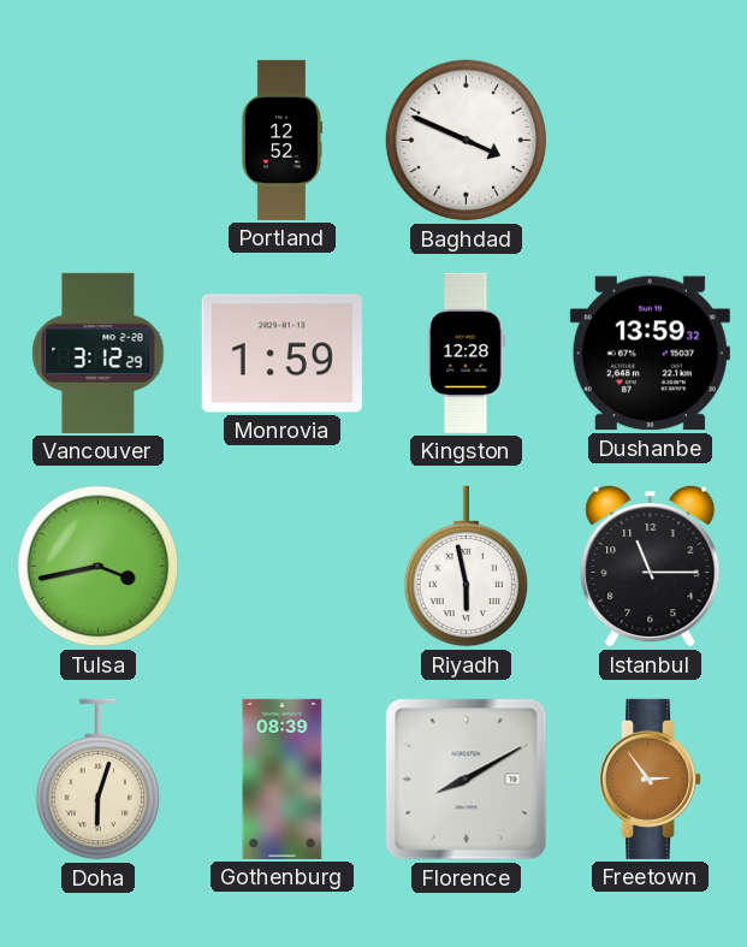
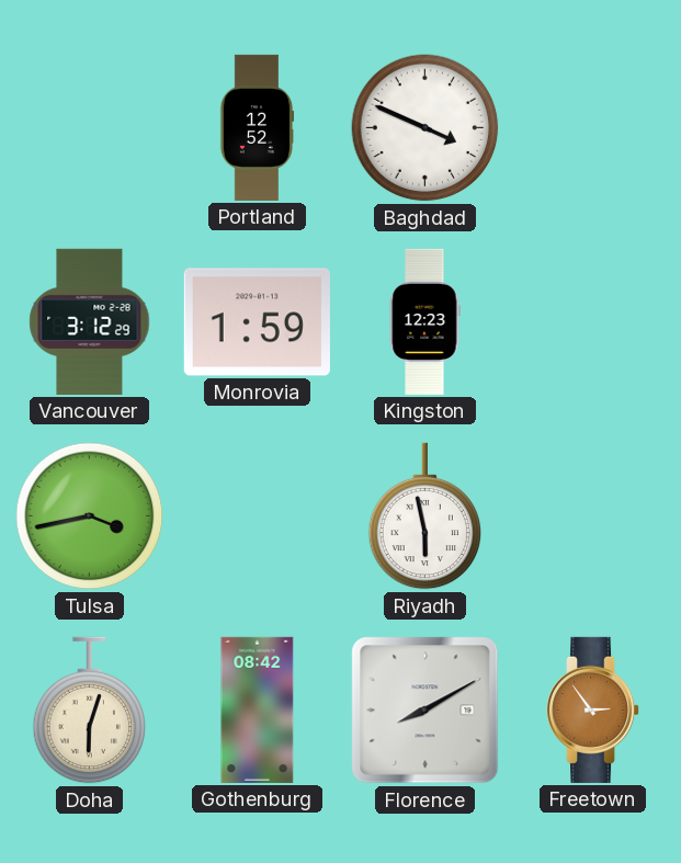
Kingston: 12:28 -> 12:23 (424, 321)
Dushanbe: 13:59 -> none (650, 354)
Istanbul: 11:15 -> none (651, 566)
Gothenburg: 08:39 -> 08:42 (258, 709)
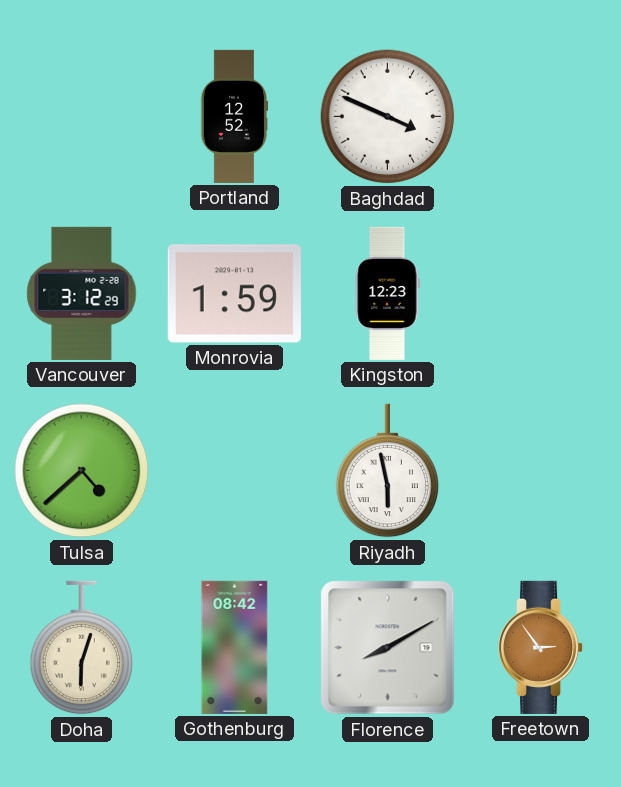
Tulsa: 3:43 -> 4:38 (82, 471)
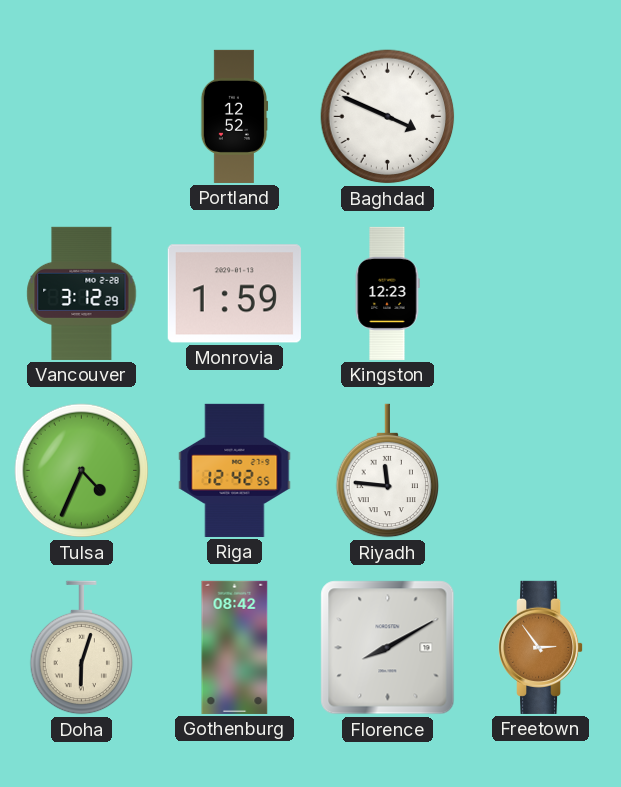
Tulsa: 4:38 -> 4:34 (82, 471)
Riga: none -> 12:42 (235, 470)
Riyadh: 5:58 -> 11:46 (388, 471)
